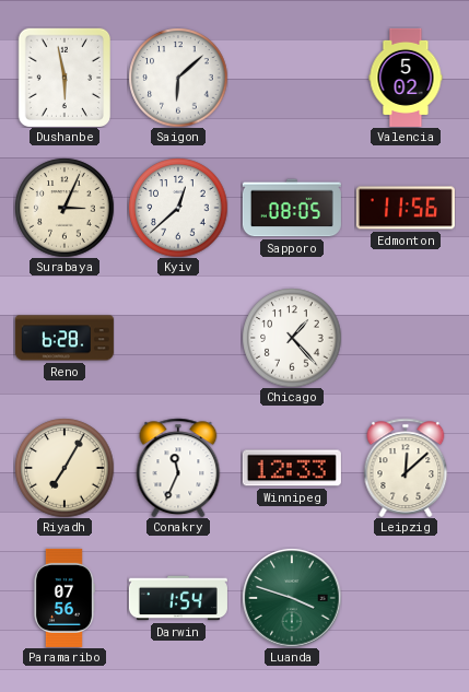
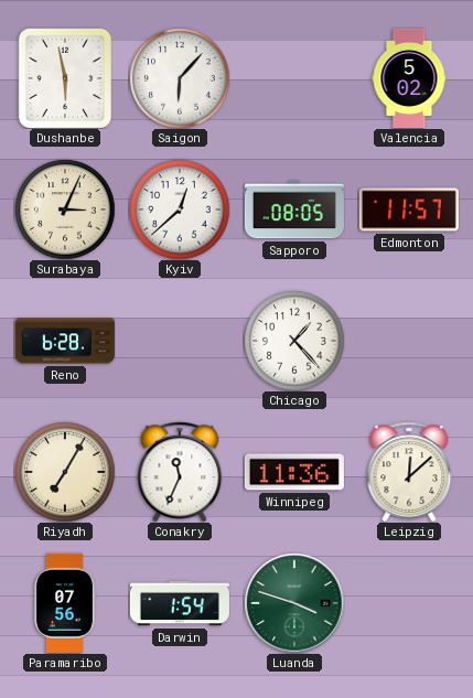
Saigon: 6:08 -> 6:07 (180, 78)
Edmonton: 11:56 -> 11:57 (409, 210)
Winnipeg: 12:33 -> 11:36 (294, 472)
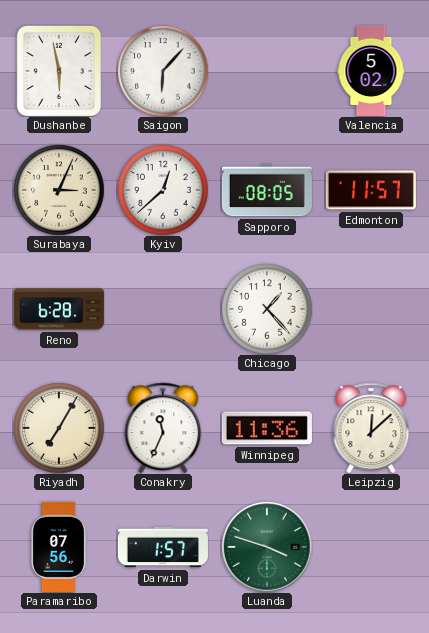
Darwin: 1:54 -> 1:57 (163, 547)
